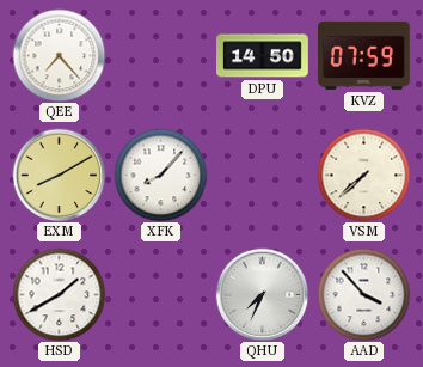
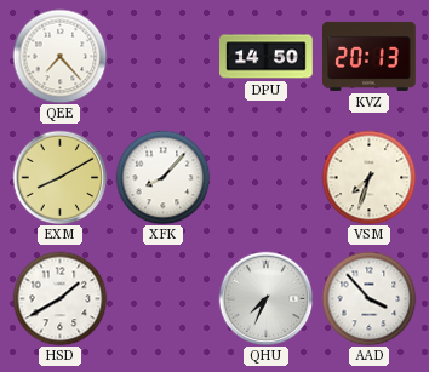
KVZ: 07:59 -> 20:13 (370, 56)
VSM: 7:38 -> 7:33 (368, 177)
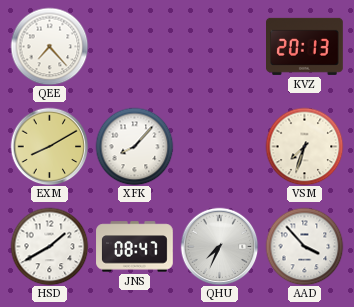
DPU: 14:50 -> none (267, 57)
JNS: none -> 08:47 (135, 247)
